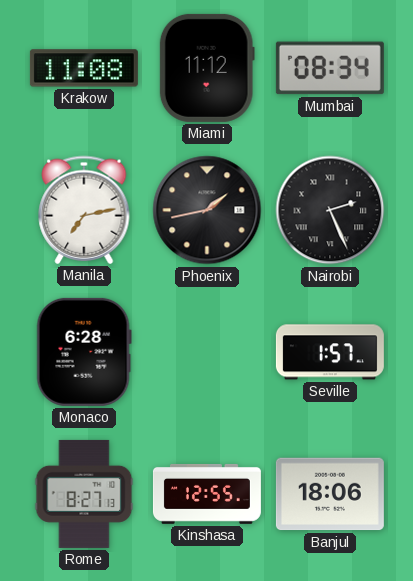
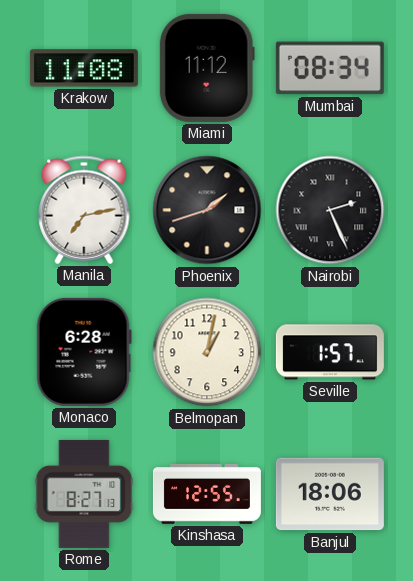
Phoenix: 1:43 -> 1:42 (207, 210)
Belmopan: none -> 1:02 (207, 352)
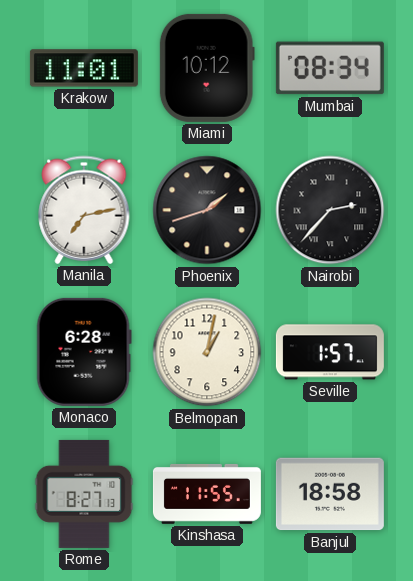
Krakow: 11:08 -> 11:01 (84, 68)
Miami: 11:12 -> 10:12 (207, 68)
Nairobi: 2:26 -> 2:37 (330, 210)
Kinshasa: 12:55 -> 11:55 (207, 494)
Banjul: 18:06 -> 18:58 (330, 494)
